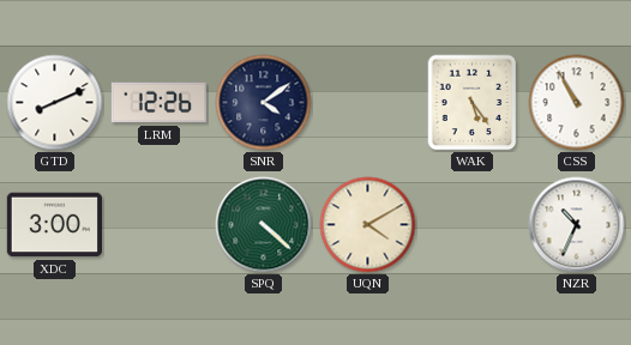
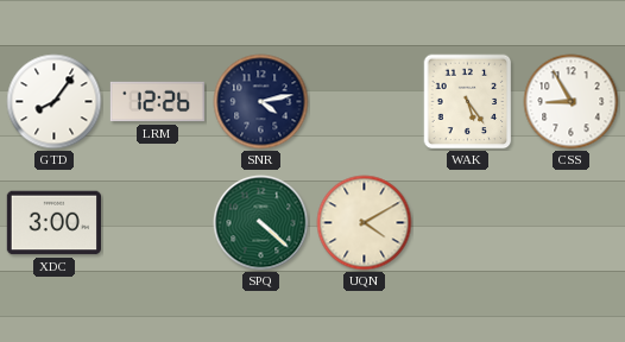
GTD: 8:11 -> 8:06 (55, 102)
SNR: 4:09 -> 4:13 (261, 102)
CSS: 10:55 -> 8:55 (572, 102)
NZR: 10:34 -> none (577, 225)
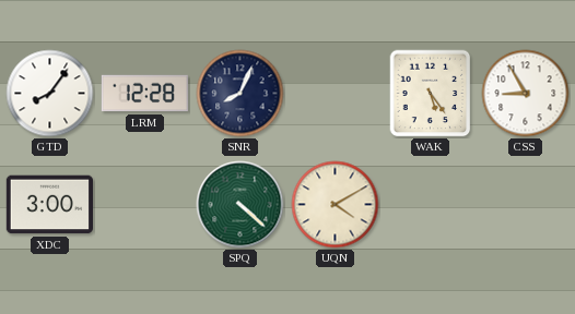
LRM: 12:26 -> 12:28 (144, 94)
SNR: 4:13 -> 8:04 (240, 94)
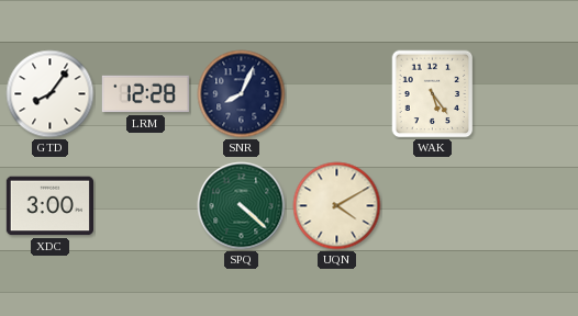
CSS: 8:55 -> none (526, 94)
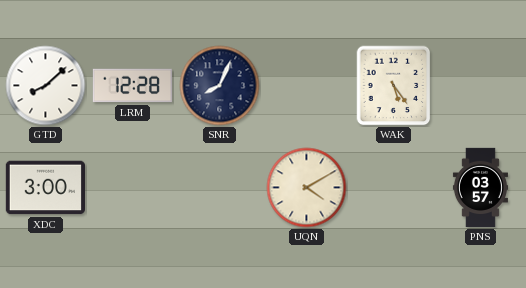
GTD: 8:06 -> 8:08 (46, 86)
SPQ: 4:22 -> none (242, 206)
PNS: none -> 03:57 (480, 188)
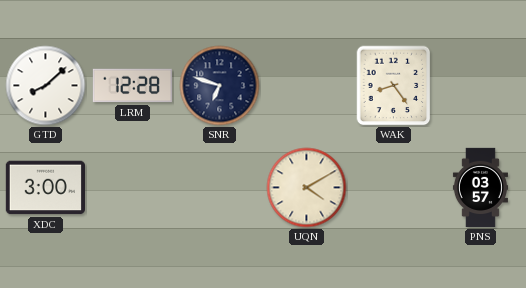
SNR: 8:04 -> 6:48 (220, 86)
WAK: 5:24 -> 8:24 (394, 86)
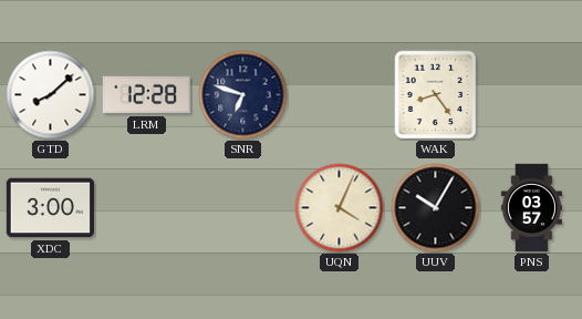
UQN: 4:10 -> 4:04 (340, 208)
UUV: none -> 10:05 (436, 208)
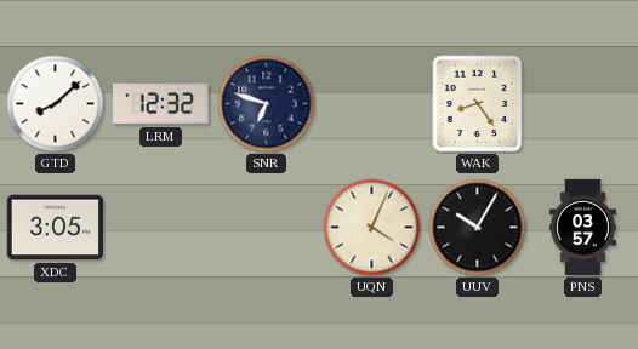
LRM: 12:28 -> 12:32 (160, 104)
XDC: 3:00 -> 3:05 (55, 228)
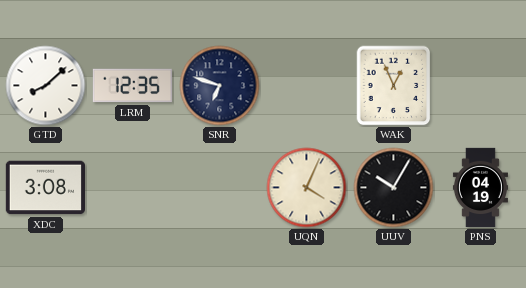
LRM: 12:32 -> 12:35 (132, 86)
WAK: 8:24 -> 12:56 (394, 86)
XDC: 3:05 -> 3:08 (45, 188)
PNS: 03:57 -> 04:19 (480, 188)
